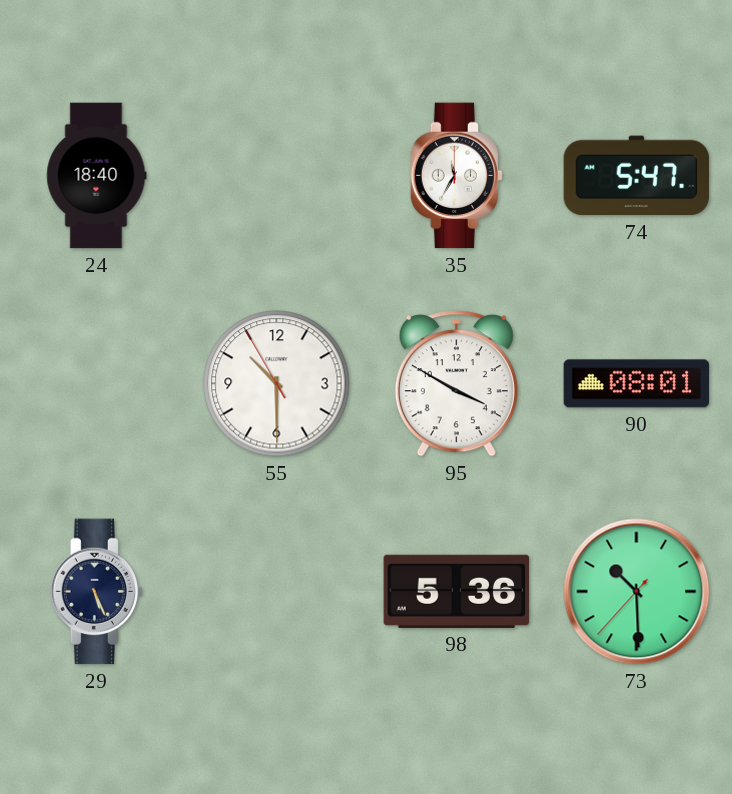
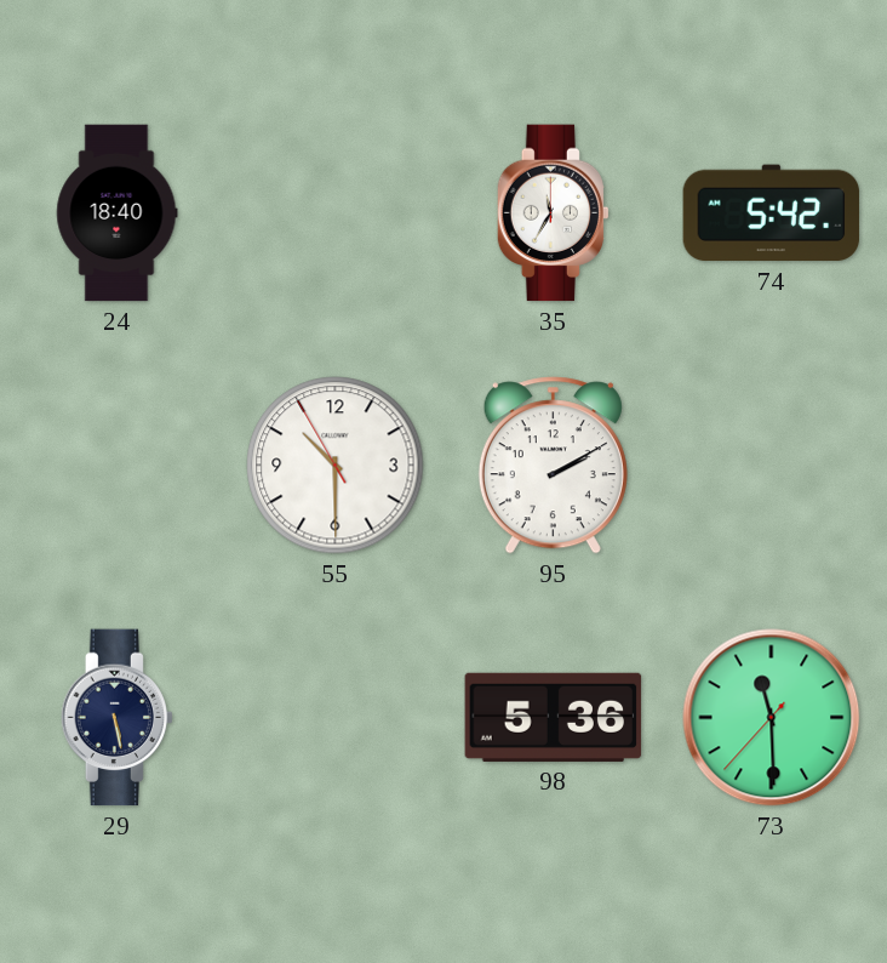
74: 5:47 -> 5:42 (772, 213)
95: 3:50 -> 2:10 (553, 466)
90: 08:01 -> none (637, 384)
29: 5:26 -> 5:28 (118, 718)
73: 10:29 -> 11:29 (772, 718)
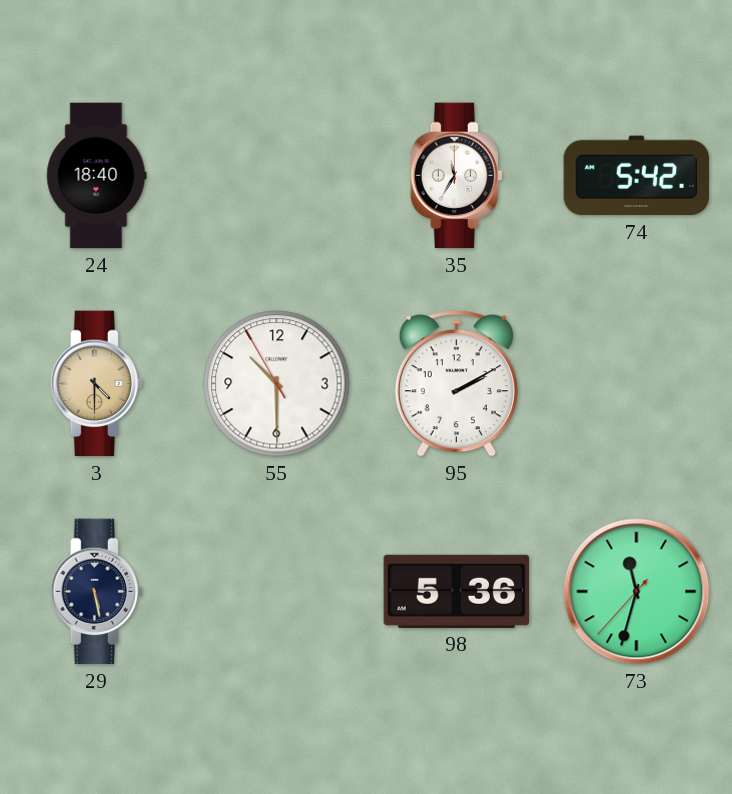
3: none -> 4:30 (97, 384)
73: 11:29 -> 11:32 (637, 592)
